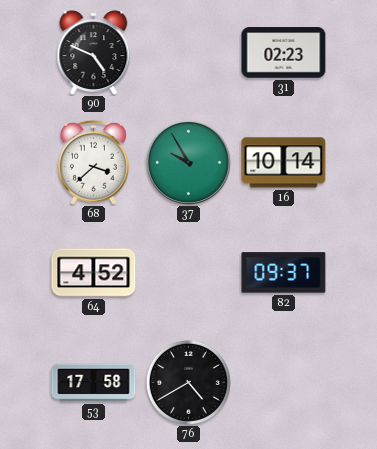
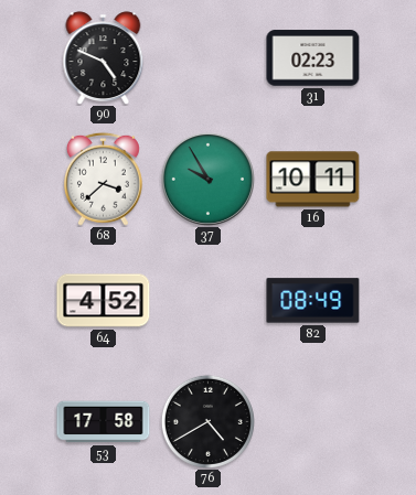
16: 10:14 -> 10:11 (313, 180)
82: 09:37 -> 08:49 (313, 301)
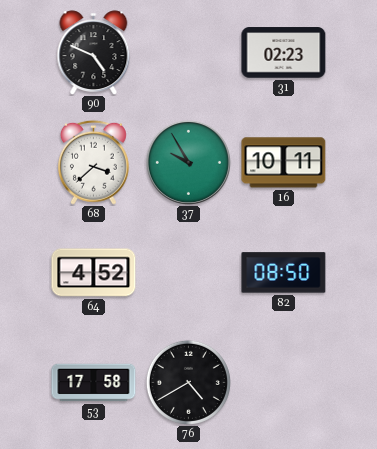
82: 08:49 -> 08:50 (284, 273)
